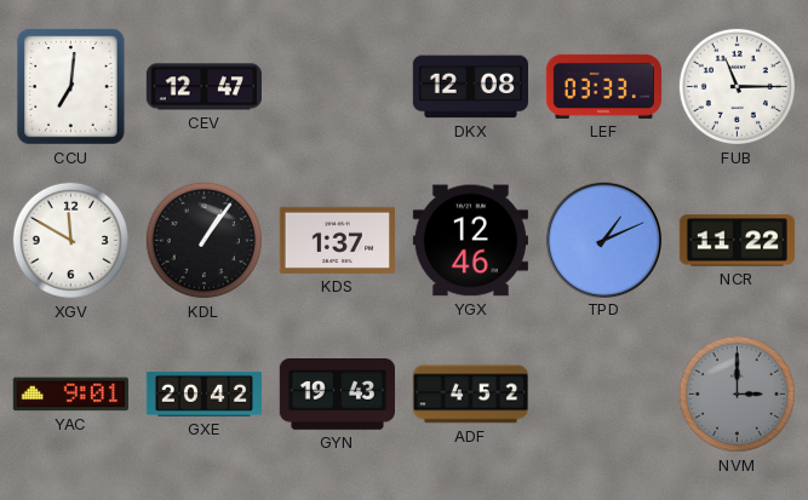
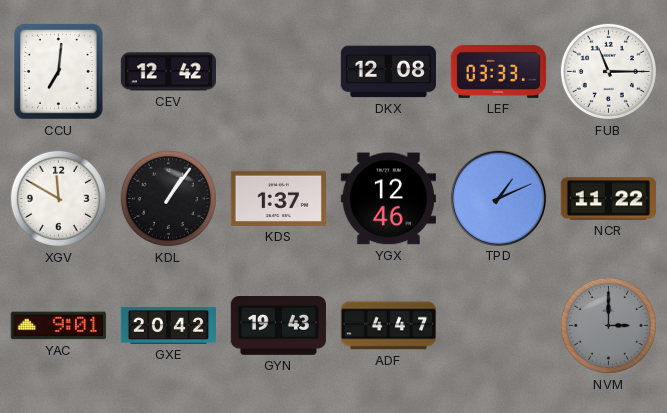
CEV: 12:47 -> 12:42 (168, 72)
ADF: 4:52 -> 4:47 (388, 326)
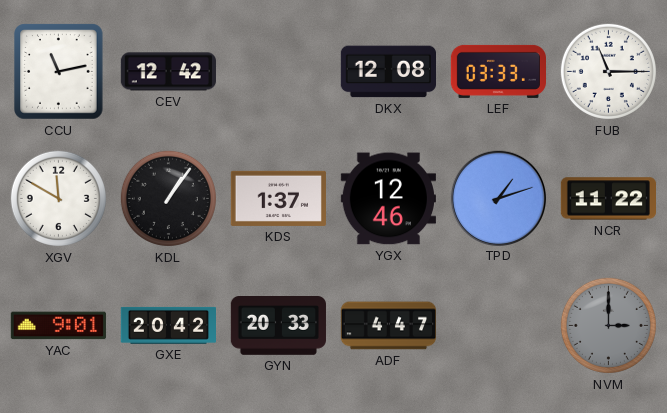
CCU: 7:01 -> 11:13 (59, 72)
TPD: 1:11 -> 1:12 (498, 198)
GYN: 19:43 -> 20:33 (278, 326)
